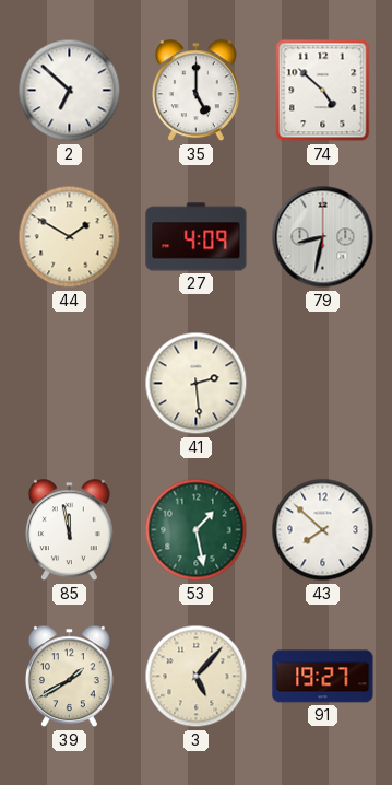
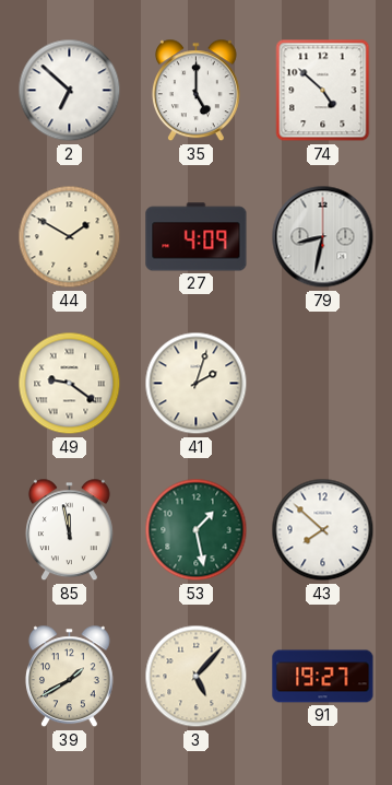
49: none -> 9:21 (70, 384)
41: 2:29 -> 2:03 (197, 384)
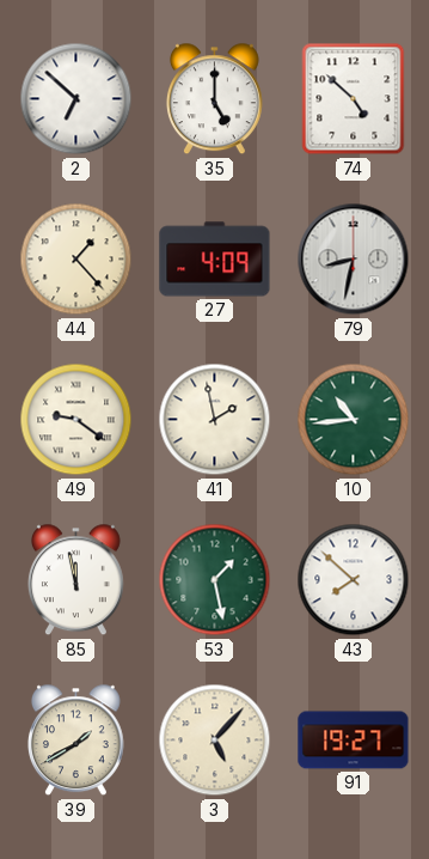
44: 1:50 -> 1:23 (76, 260)
41: 2:03 -> 1:58 (215, 420)
10: none -> 10:44 (354, 420)
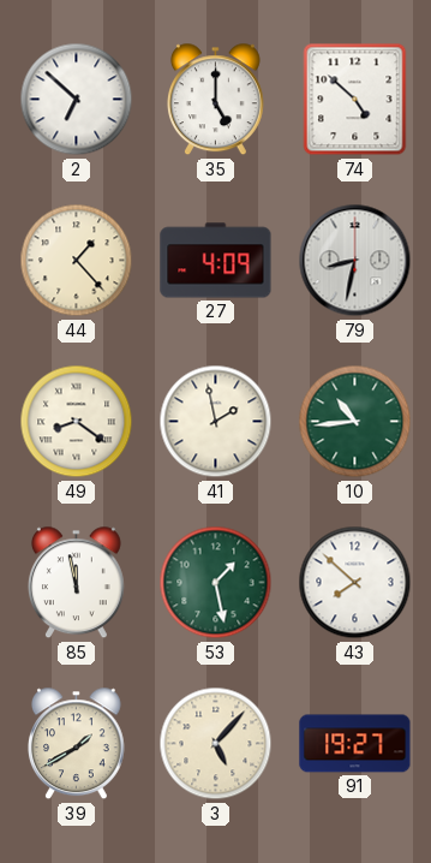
49: 9:21 -> 8:21 (77, 422)
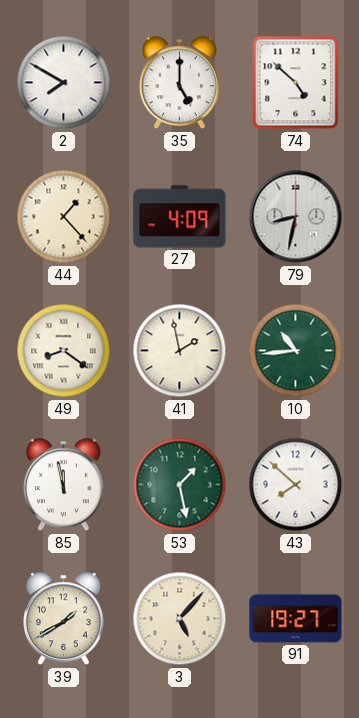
2: 6:52 -> 7:50 (64, 83)
